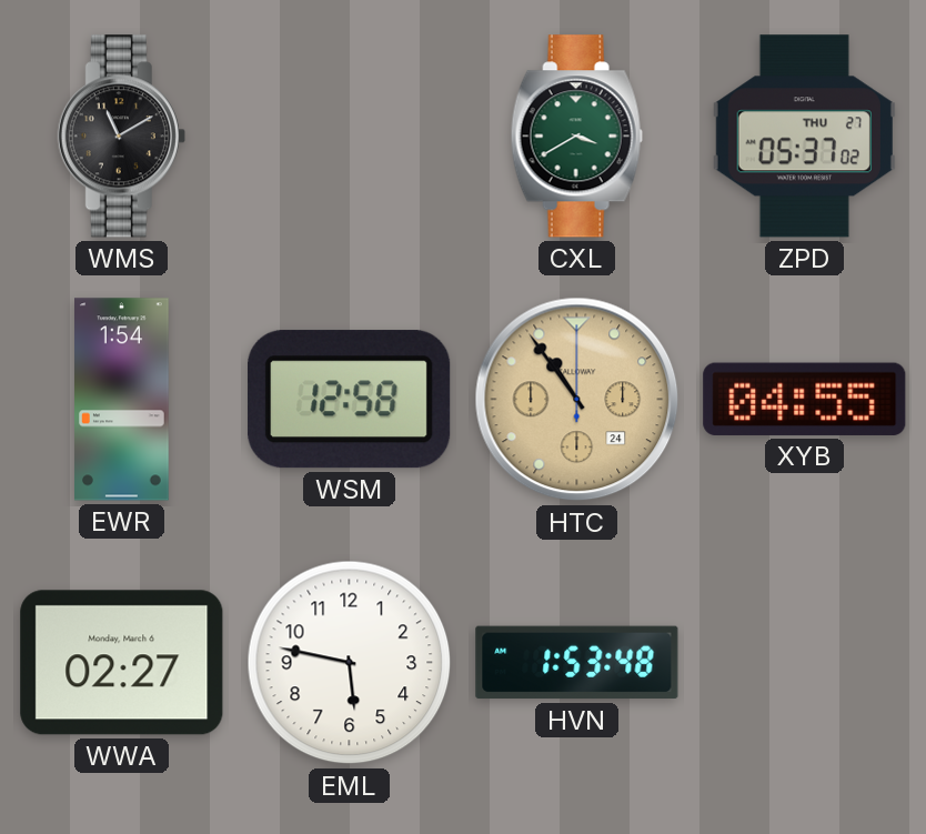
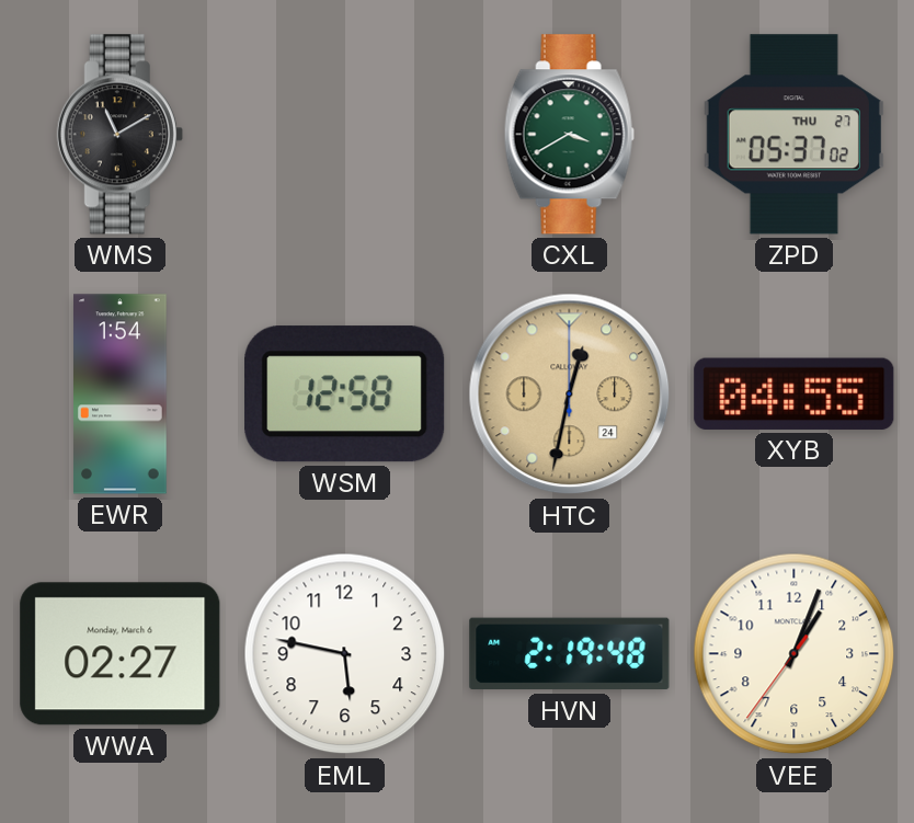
HTC: 10:54 -> 12:32 (570, 395)
HVN: 1:53 -> 2:19 (570, 654)
VEE: none -> 1:03 (795, 654)
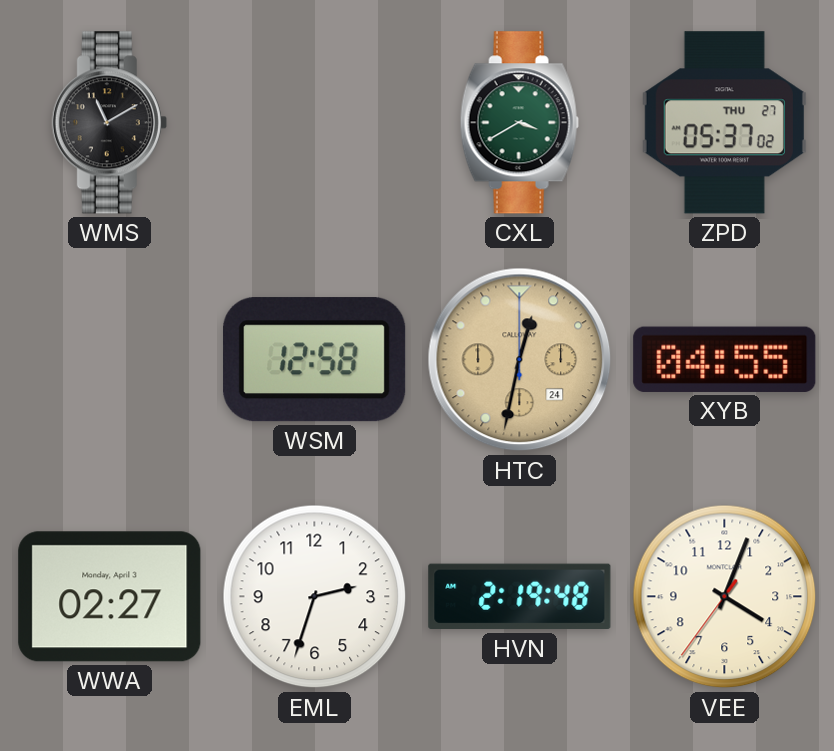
EWR: 1:54 -> none (121, 395)
WWA date: Monday, March 6 -> Monday, April 3 (110, 597)
EML: 5:47 -> 2:33 (315, 597)
VEE: 1:03 -> 4:03 (725, 597)
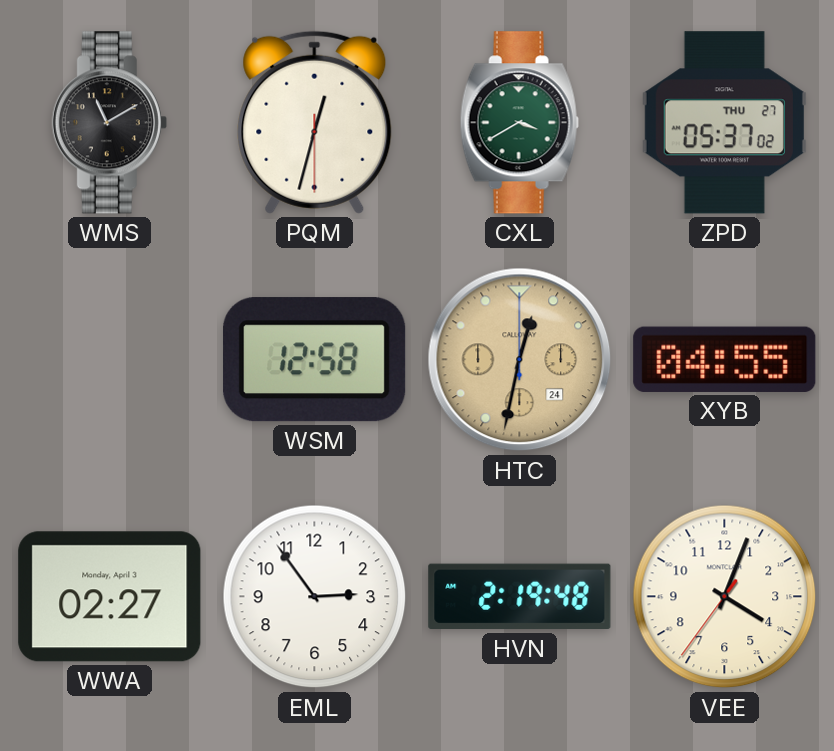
PQM: none -> 12:32 (315, 122)
EML: 2:33 -> 2:54 (315, 597)
